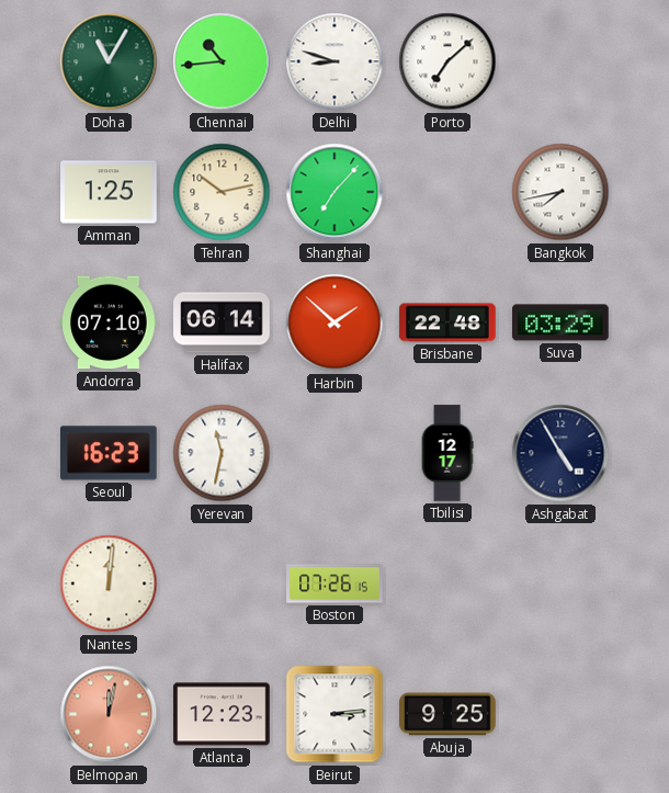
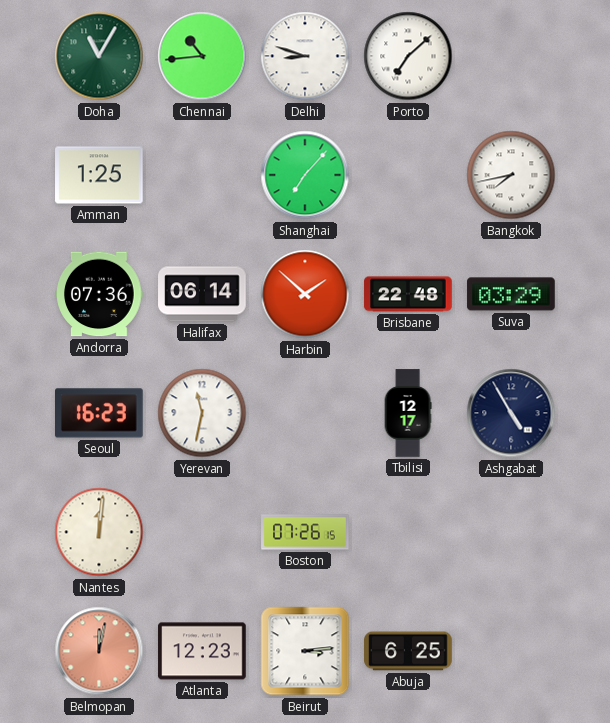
Tehran: 10:13 -> none (222, 192)
Andorra: 07:10 -> 07:36 (99, 294)
Abuja: 9:25 -> 6:25 (408, 651)
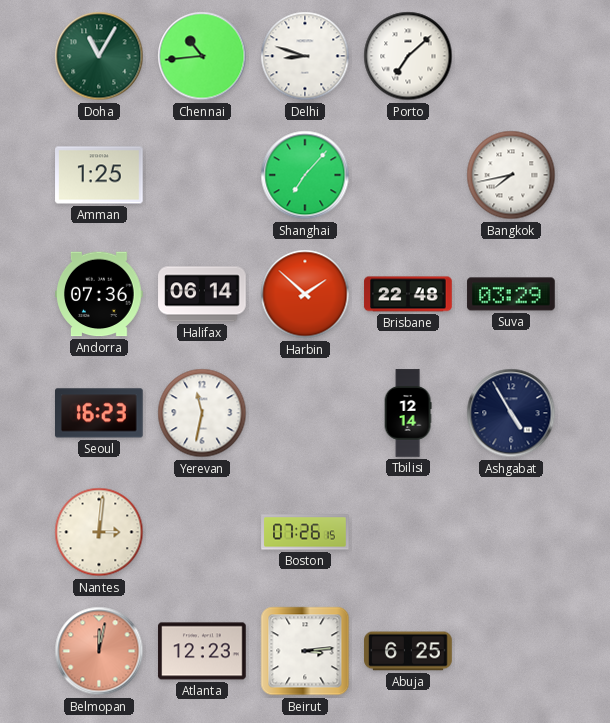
Tbilisi: 12:17 -> 12:14 (408, 413)
Nantes: 12:01 -> 3:01 (99, 532)
